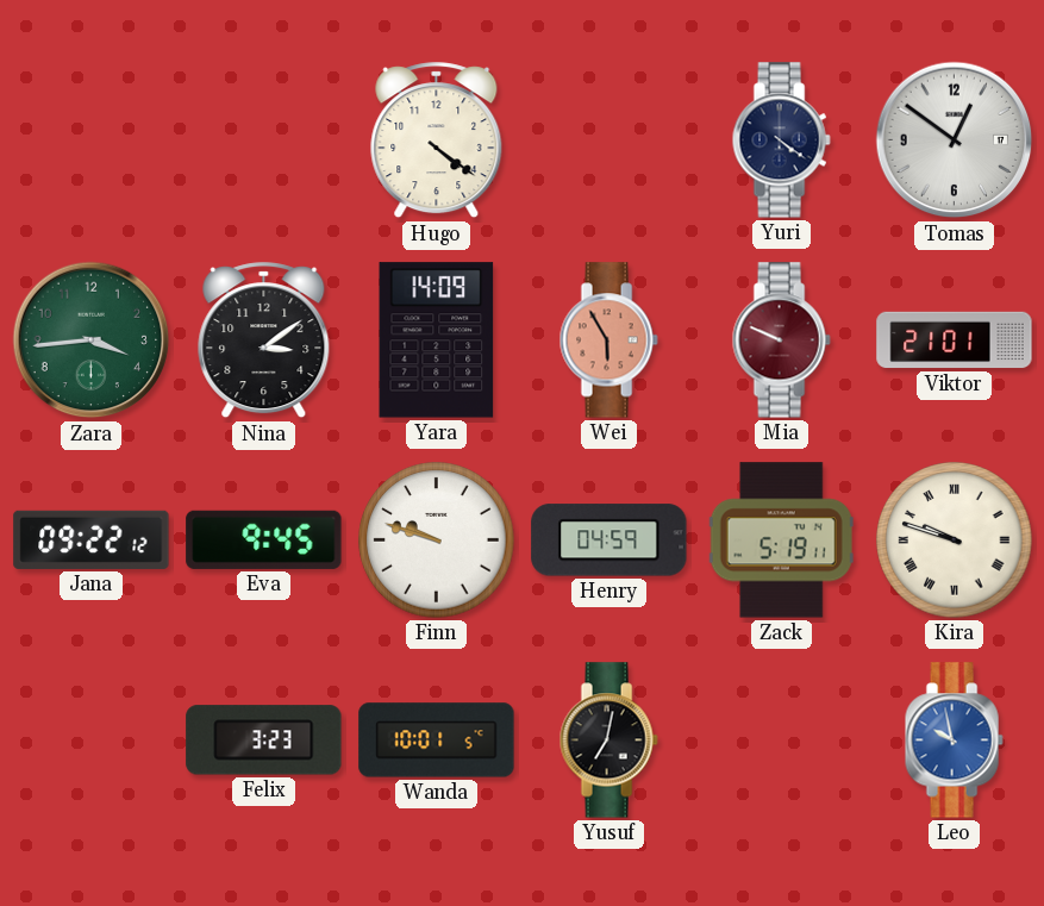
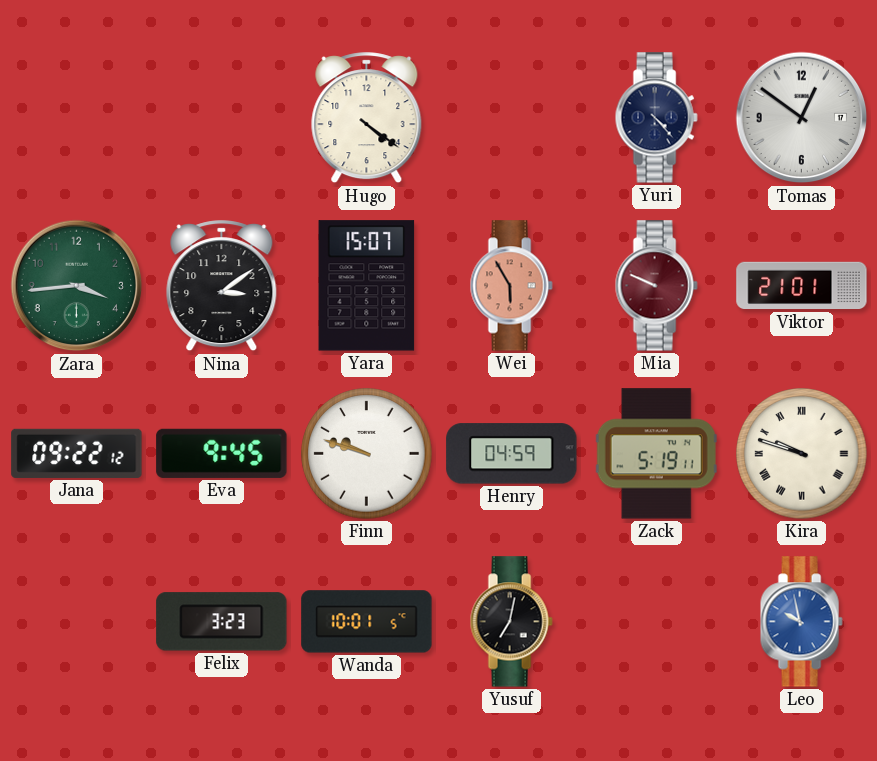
Yuri: 4:21 -> 4:23 (656, 118)
Yara: 14:09 -> 15:07 (367, 286)
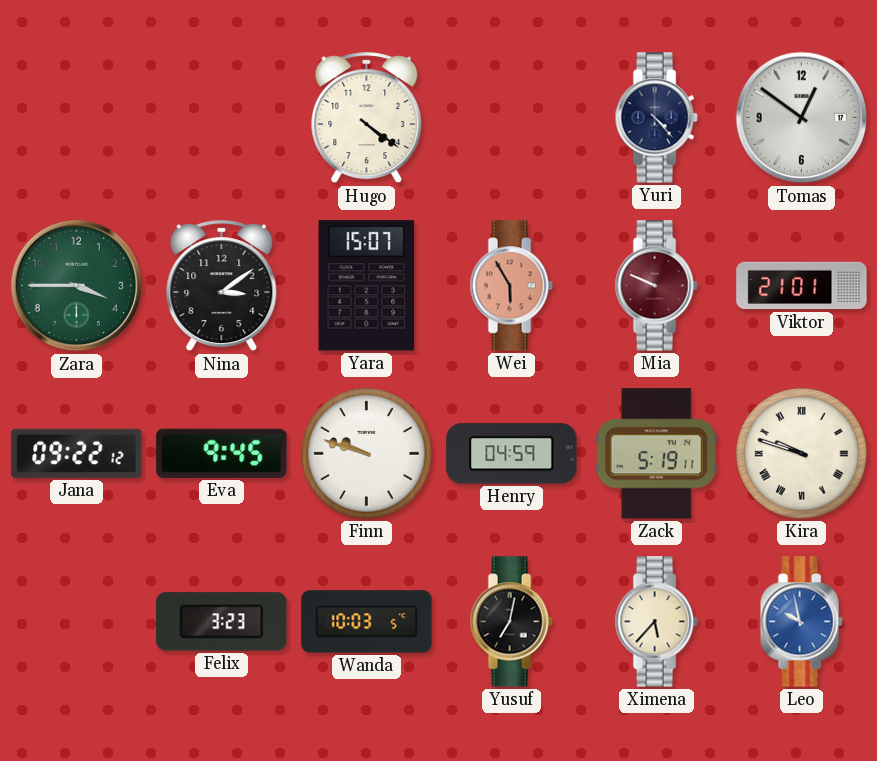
Zara: 3:44 -> 3:45 (77, 286)
Wanda: 10:01 -> 10:03 (367, 622)
Ximena: none -> 5:37 (656, 622)
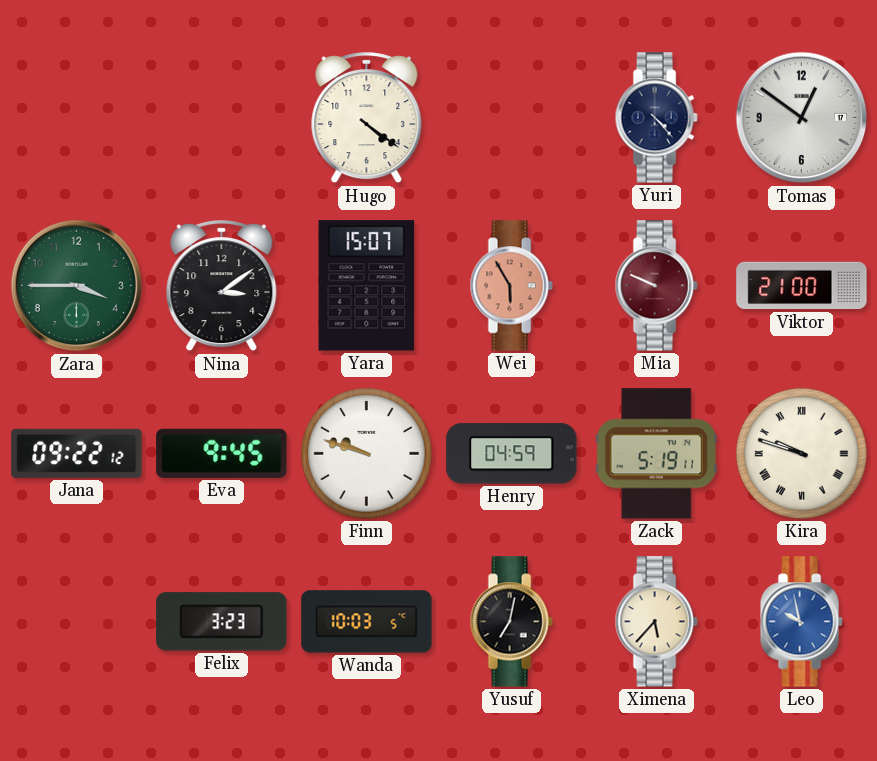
Viktor: 21:01 -> 21:00 (802, 286)
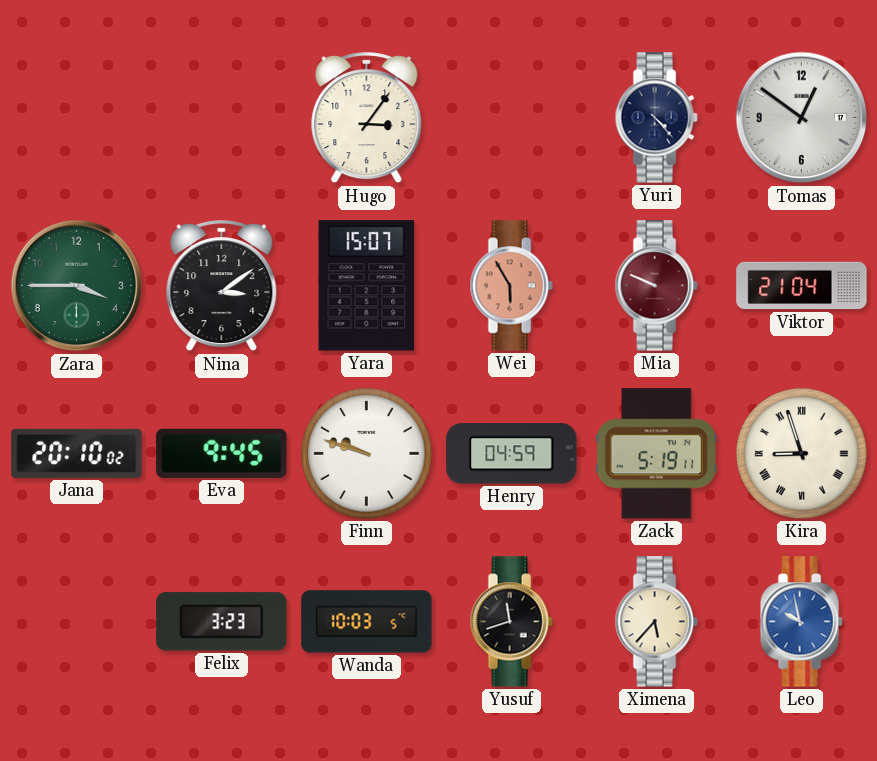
Hugo: 4:21 -> 3:06 (367, 118)
Viktor: 21:00 -> 21:04 (802, 286)
Jana: 09:22 -> 20:10 (77, 453)
Kira: 9:48 -> 8:57 (802, 454)
Yusuf: 7:02 -> 11:42 (511, 622)
